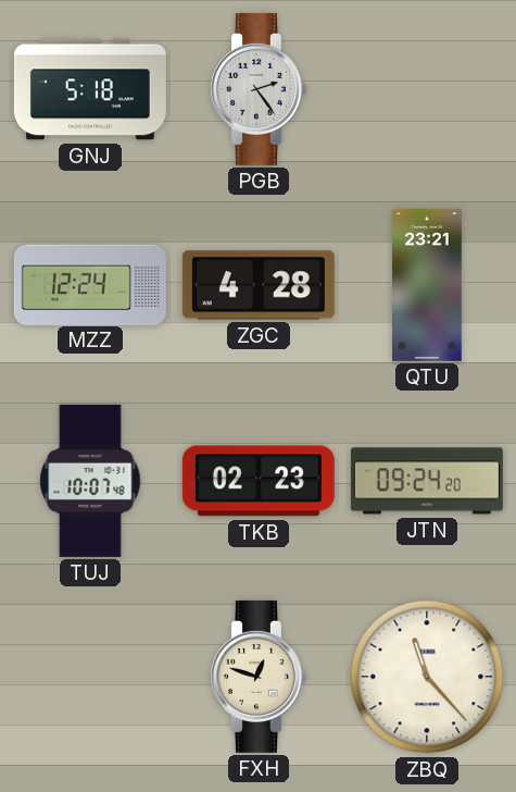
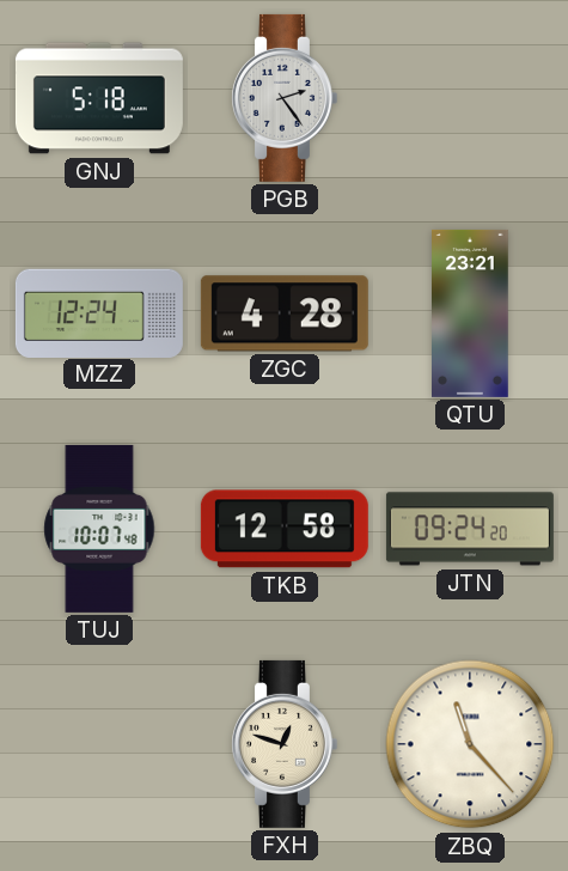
TKB: 02:23 -> 12:58 (285, 529)
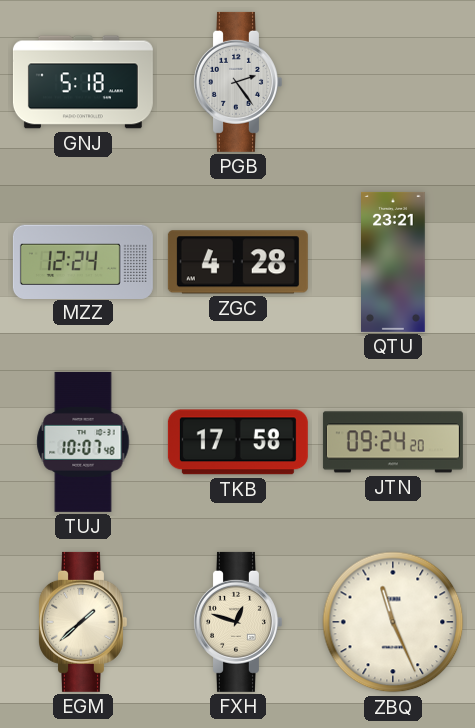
TKB: 12:58 -> 17:58 (238, 442)
EGM: none -> 1:38 (82, 622)
ZBQ: 11:23 -> 11:26 (393, 622)
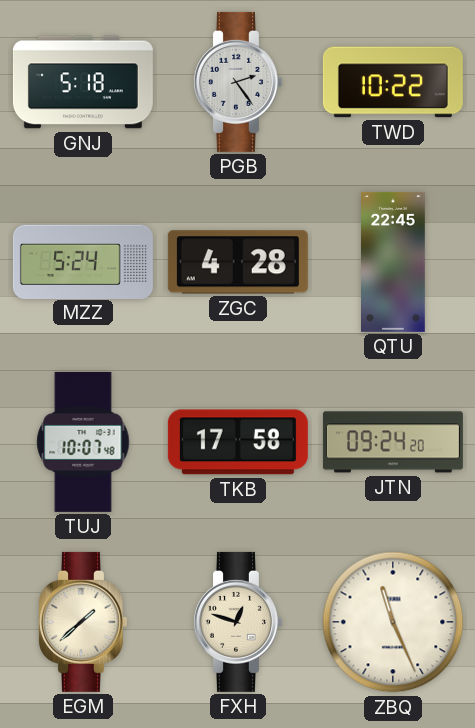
TWD: none -> 10:22 (393, 82)
MZZ: 12:24 -> 5:24 (83, 261)
QTU: 23:21 -> 22:45 (394, 262)
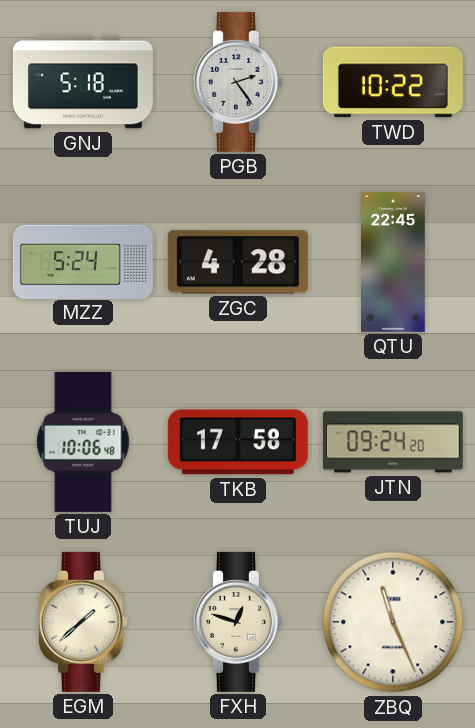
TUJ: 10:07 -> 10:06 (83, 442)
